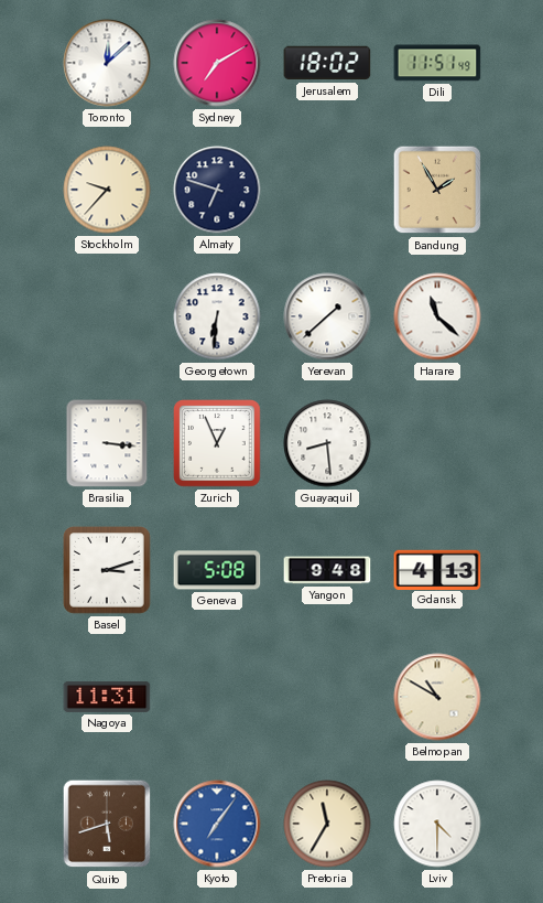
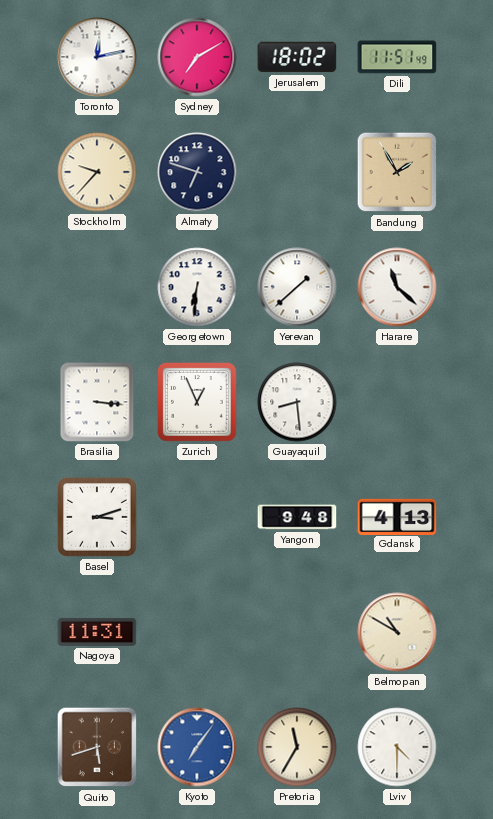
Toronto: 12:08 -> 12:13 (97, 57)
Geneva: 5:08 -> none (217, 570)
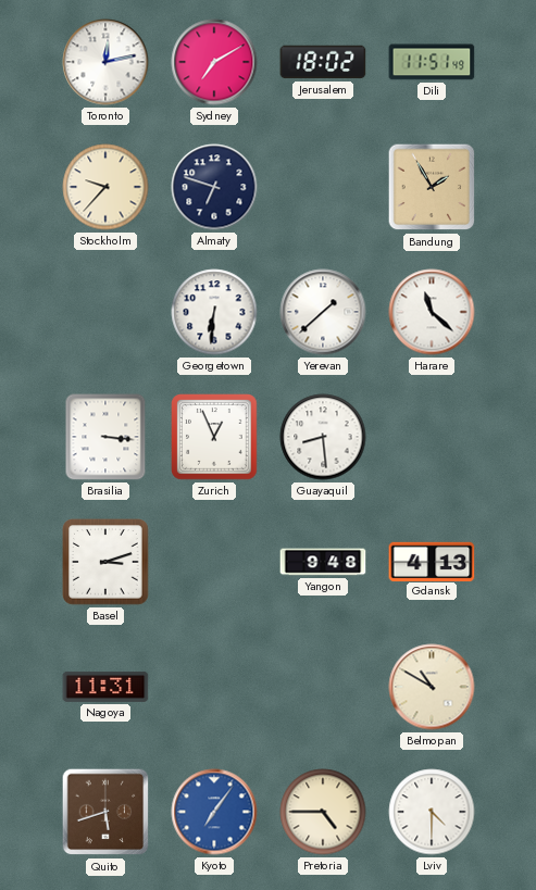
Pretoria: 11:35 -> 4:45 (323, 812)
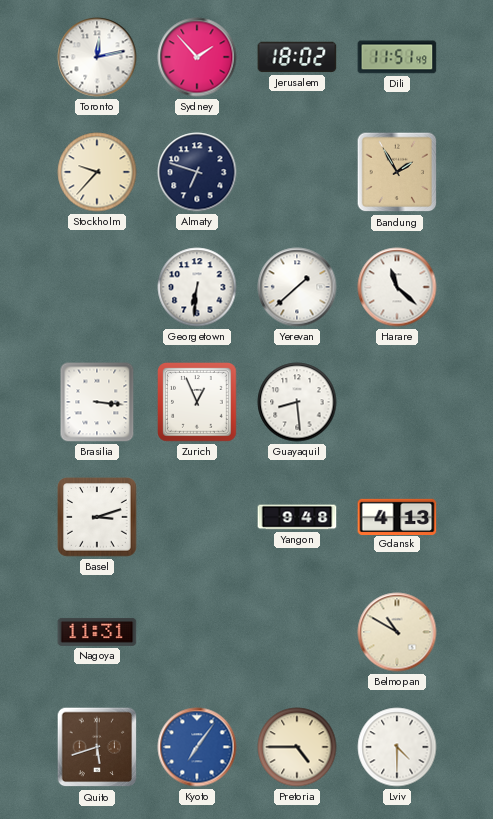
Sydney: 7:10 -> 1:53 (197, 57)
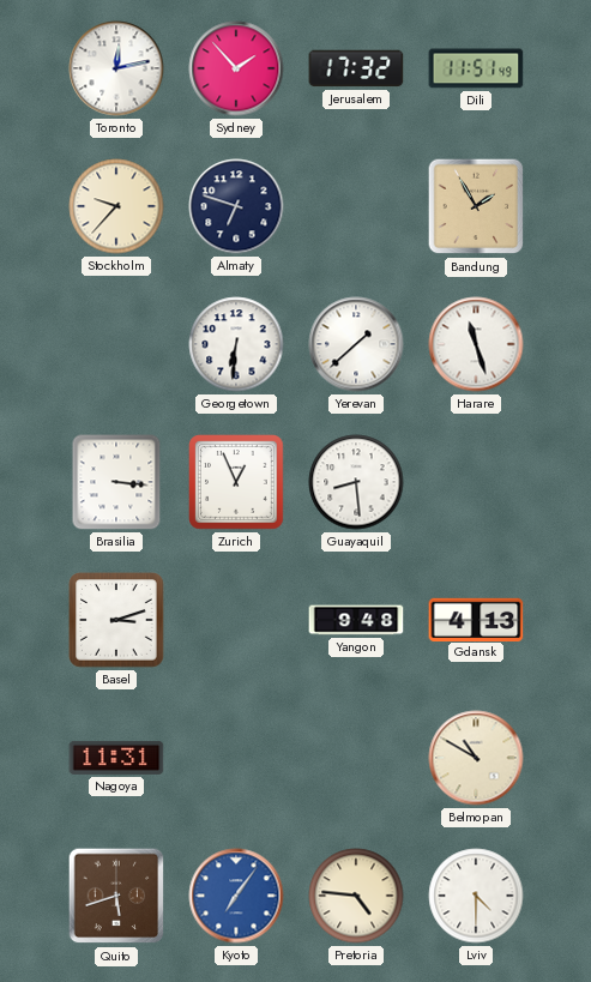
Jerusalem: 18:02 -> 17:32 (356, 68)
Harare: 11:22 -> 11:27 (476, 344)
Pretoria: 4:45 -> 4:46 (356, 896)
